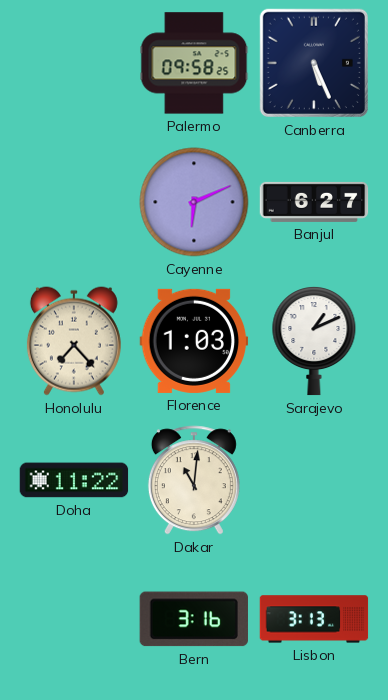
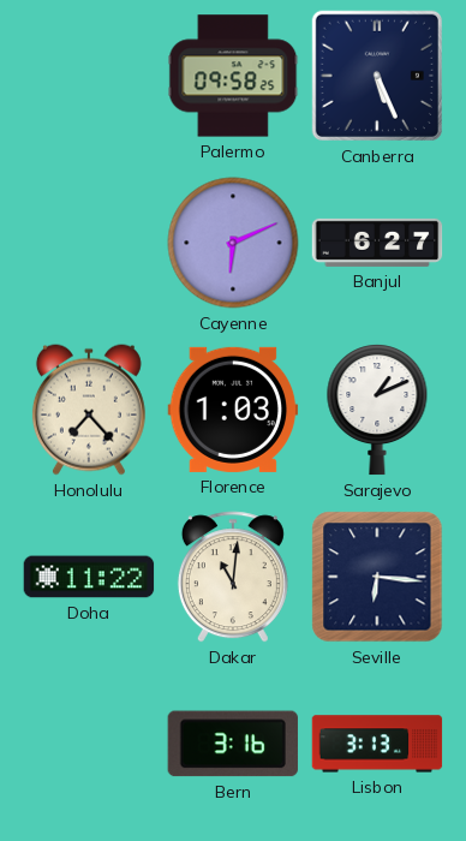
Seville: none -> 6:16 (377, 577)
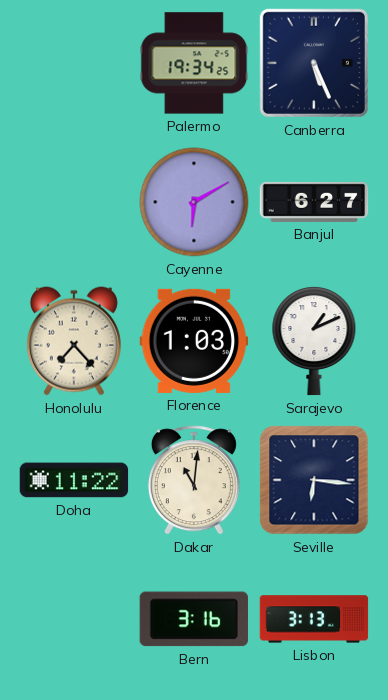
Palermo: 09:58 -> 19:34 (194, 63)
Cayenne: 6:11 -> 6:10 (194, 202)
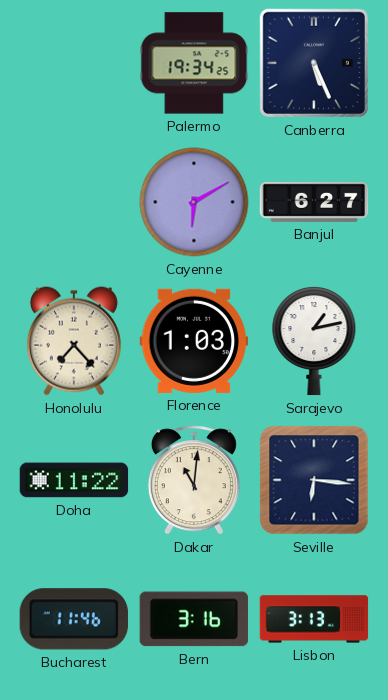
Sarajevo: 1:11 -> 1:13 (314, 341)
Bucharest: none -> 11:46 (74, 619)
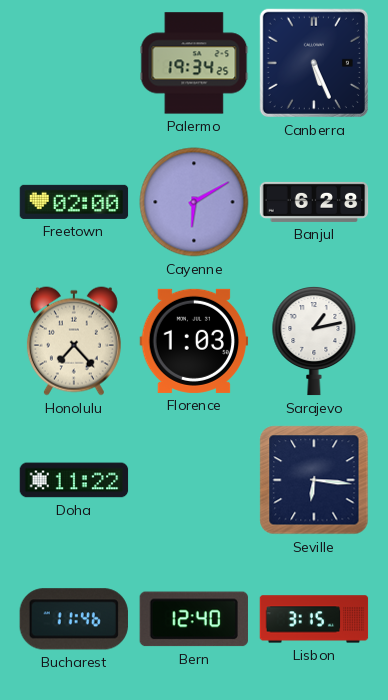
Freetown: none -> 02:00 (74, 202)
Banjul: 6:27 -> 6:28 (314, 202)
Dakar: 11:01 -> none (194, 480)
Bern: 3:16 -> 12:40 (194, 619)
Lisbon: 3:13 -> 3:15 (314, 619)
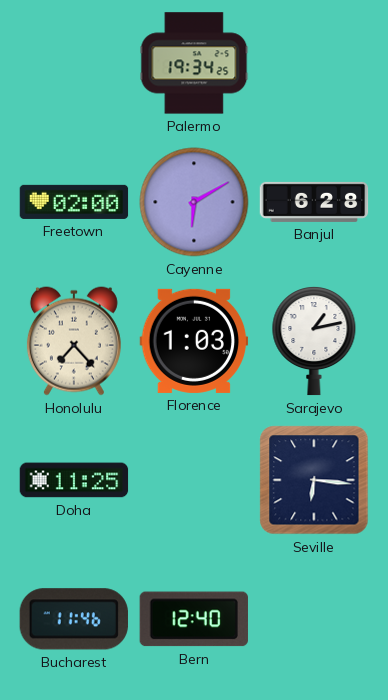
Canberra: 5:26 -> none (314, 63)
Doha: 11:22 -> 11:25 (74, 480)
Lisbon: 3:15 -> none (314, 619)
